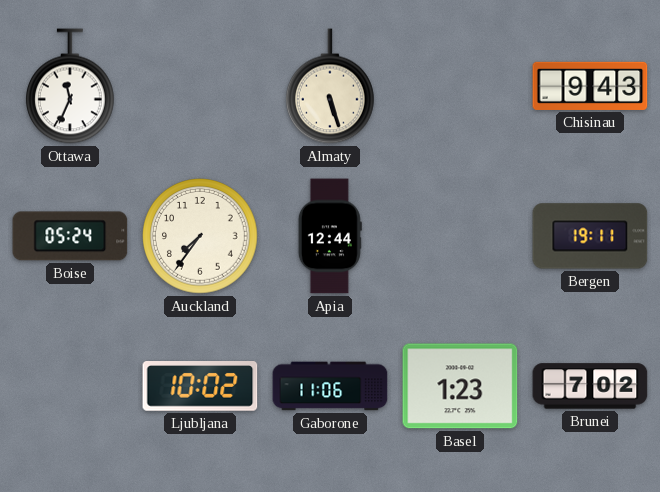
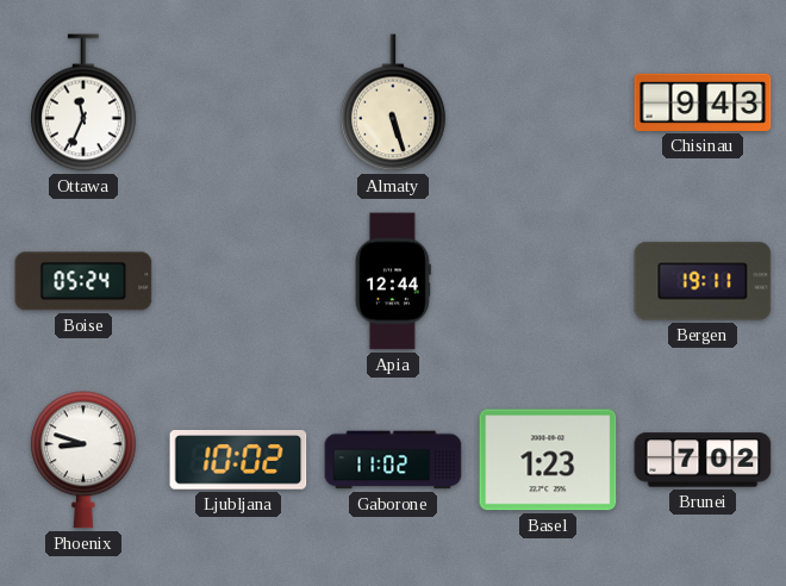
Auckland: 7:36 -> none (201, 237)
Phoenix: none -> 8:48 (83, 460)
Gaborone: 11:06 -> 11:02 (393, 460)
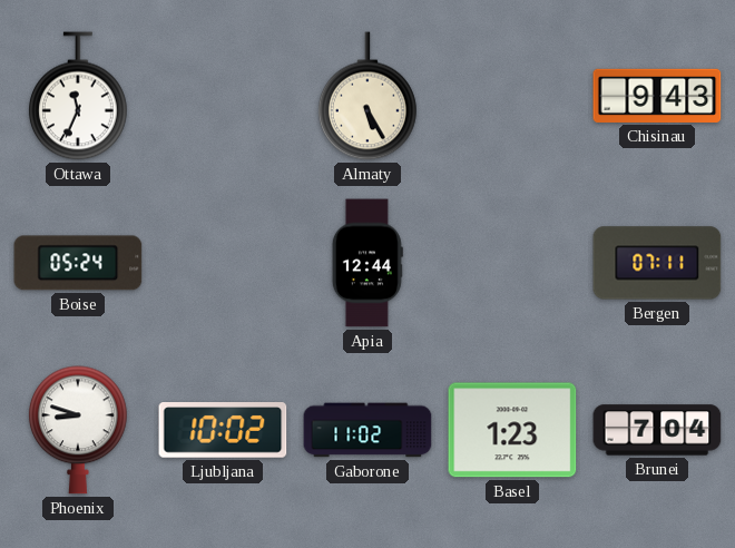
Almaty: 5:27 -> 5:25 (367, 96)
Bergen: 19:11 -> 07:11 (657, 263)
Brunei: 7:02 -> 7:04 (657, 430)
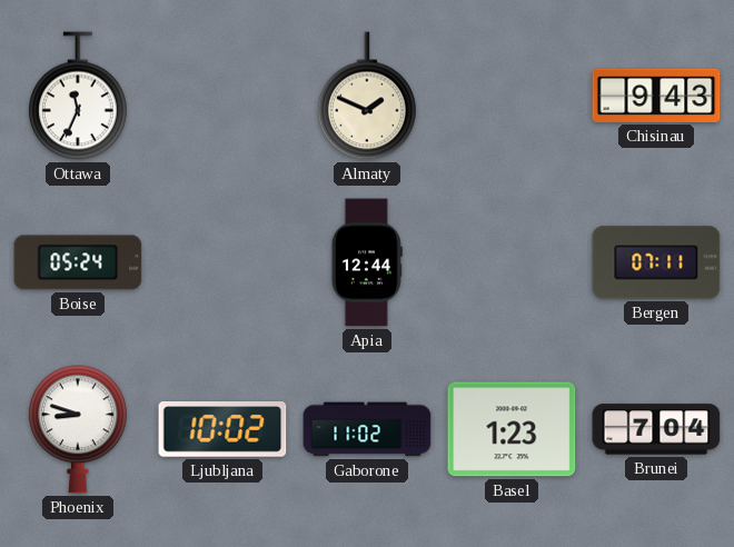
Almaty: 5:25 -> 1:49 (367, 96)
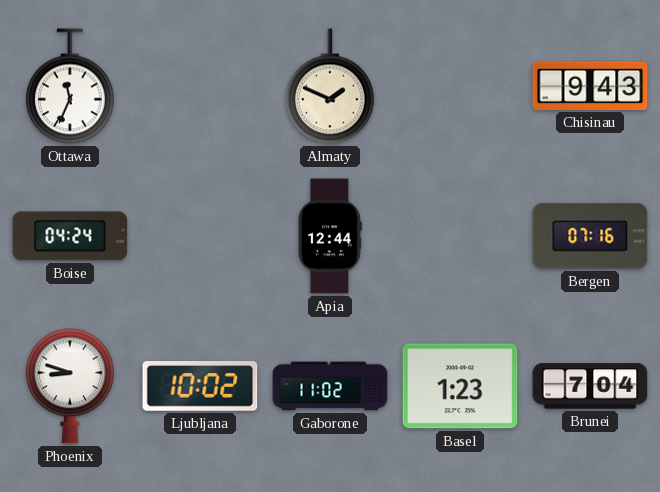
Boise: 05:24 -> 04:24 (70, 236)
Bergen: 07:11 -> 07:16 (590, 236)
